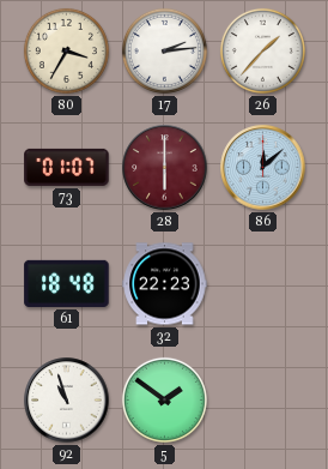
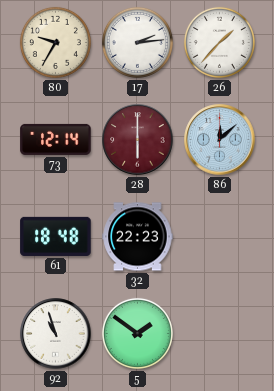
80: 3:35 -> 9:35 (55, 42)
73: 01:07 -> 12:14 (56, 139)
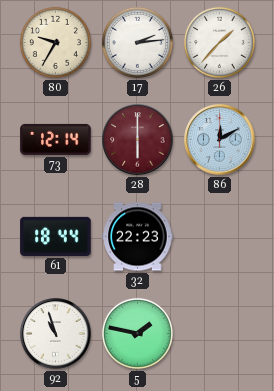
86: 12:08 -> 12:10 (220, 140)
61: 18:48 -> 18:44 (56, 236)
5: 1:51 -> 1:47 (137, 333)
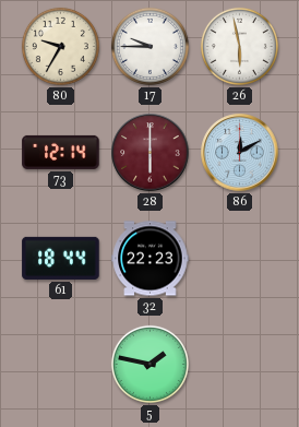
17: 2:14 -> 9:45 (149, 46)
26: 1:37 -> 5:58 (239, 46)
92: 10:57 -> none (56, 334)
